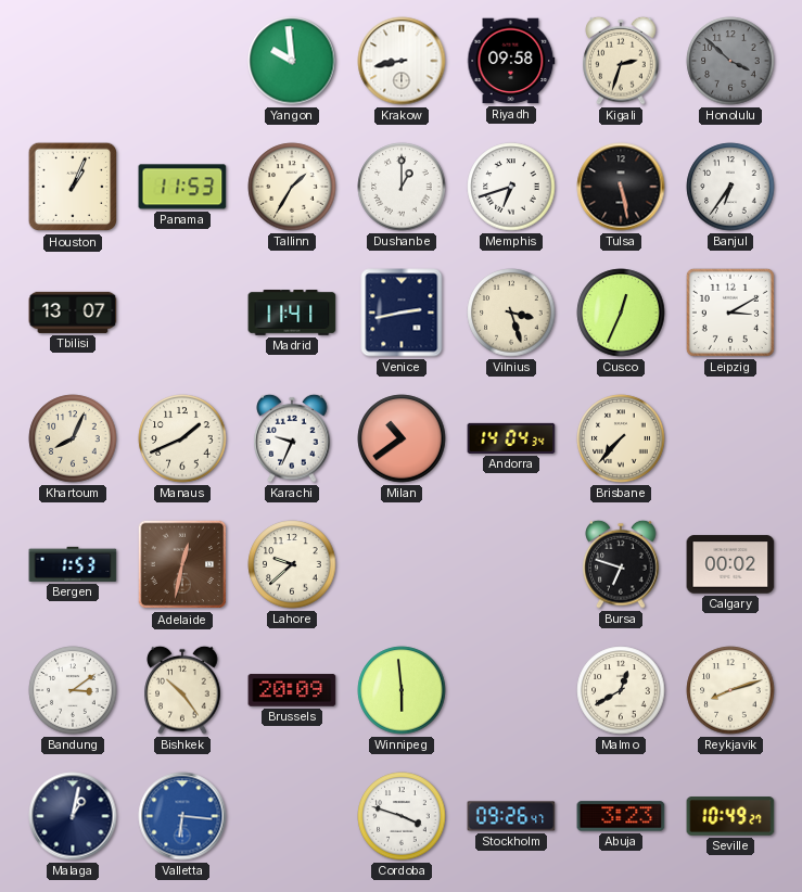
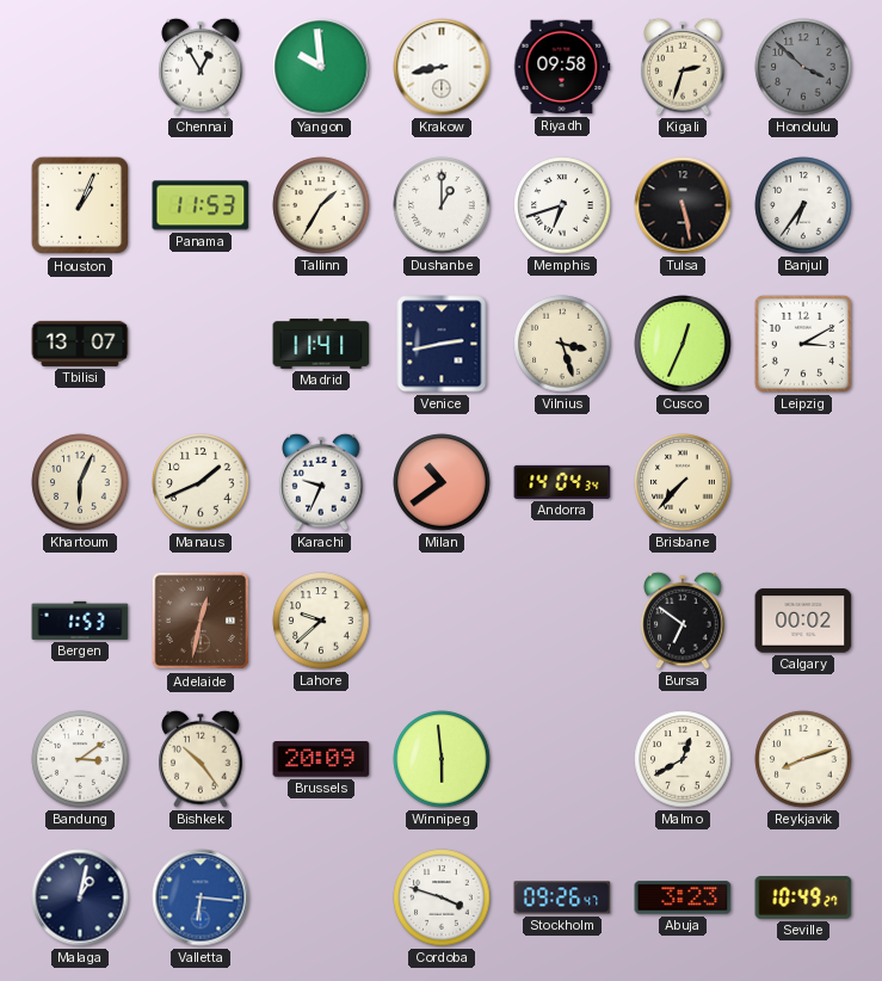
Chennai: none -> 12:55 (201, 67)
Khartoum: 8:04 -> 6:04 (80, 482)
Bursa: 6:48 -> 6:51 (683, 621)
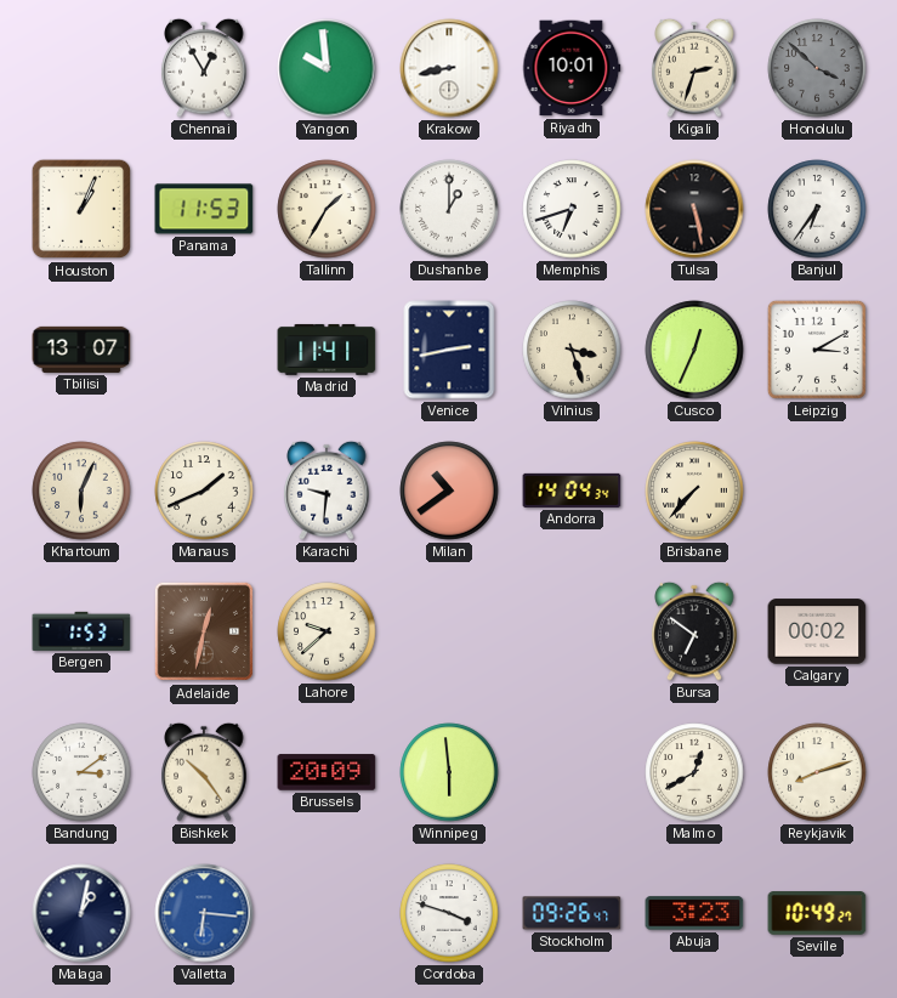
Riyadh: 09:58 -> 10:01 (572, 68)
Karachi: 9:34 -> 9:31 (327, 491)
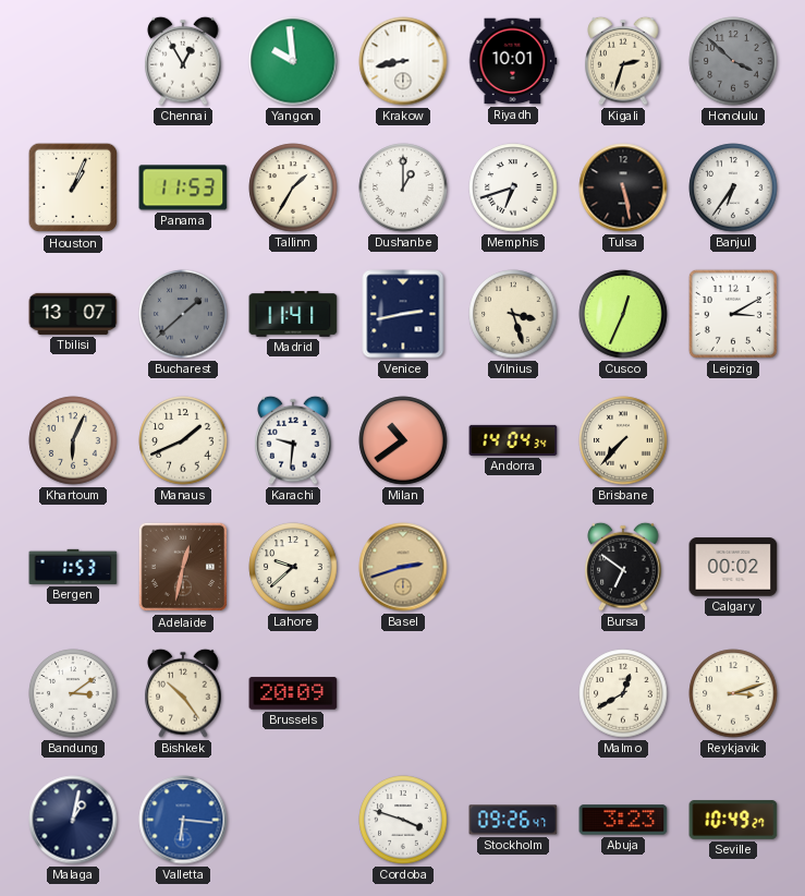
Bucharest: none -> 1:38 (183, 314)
Basel: none -> 2:42 (403, 567)
Winnipeg: 5:59 -> none (449, 772)
Reykjavik: 8:12 -> 3:12 (733, 693)
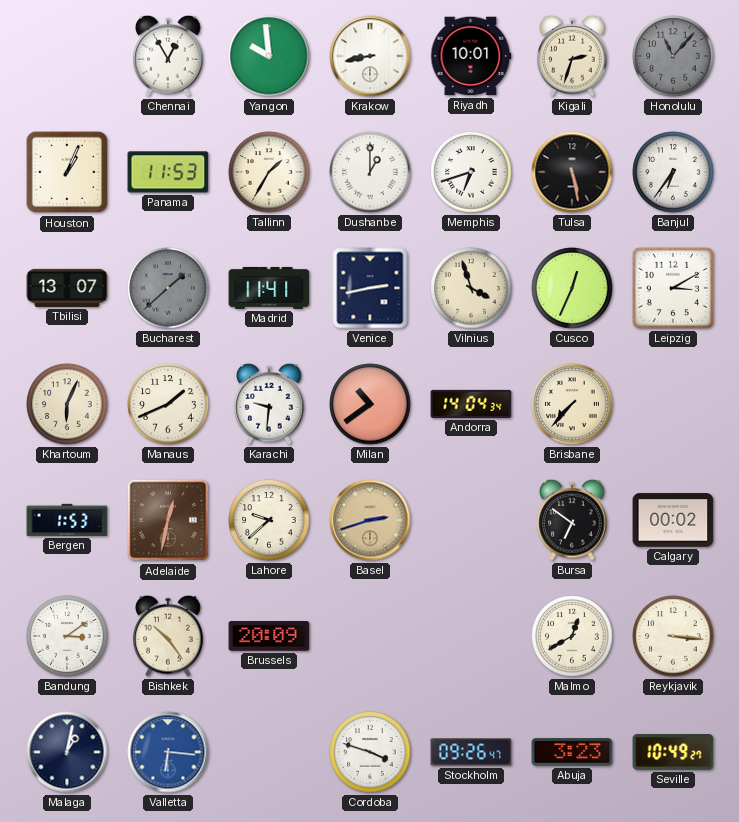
Honolulu: 3:52 -> 11:07 (673, 56)
Vilnius: 3:27 -> 3:57 (471, 288)
Reykjavik: 3:12 -> 3:16 (673, 636)
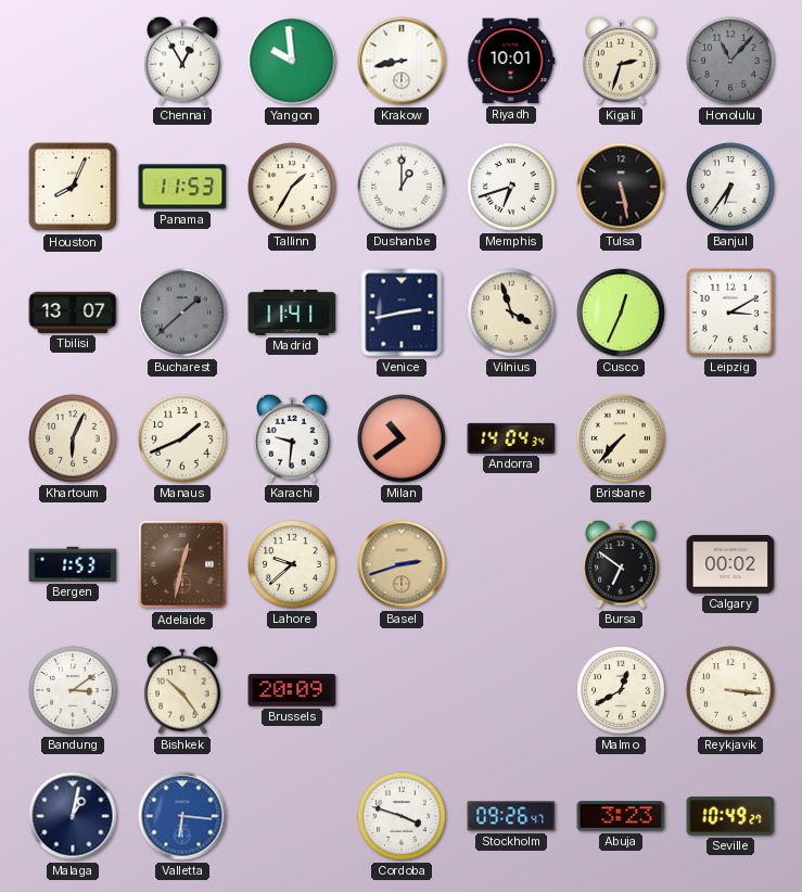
Houston: 1:04 -> 8:04 (73, 187)
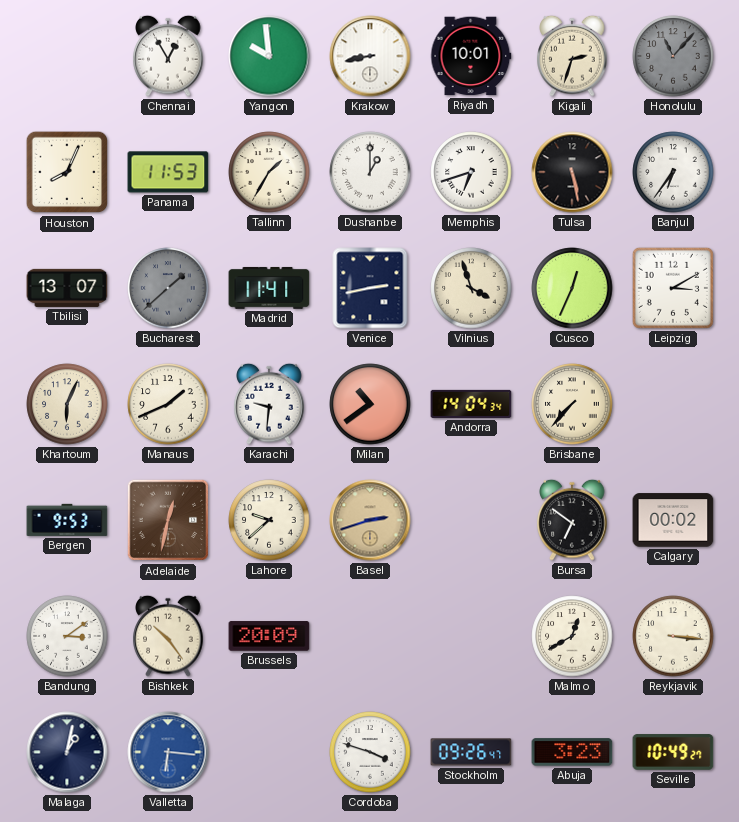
Bergen: 1:53 -> 9:53 (67, 520)
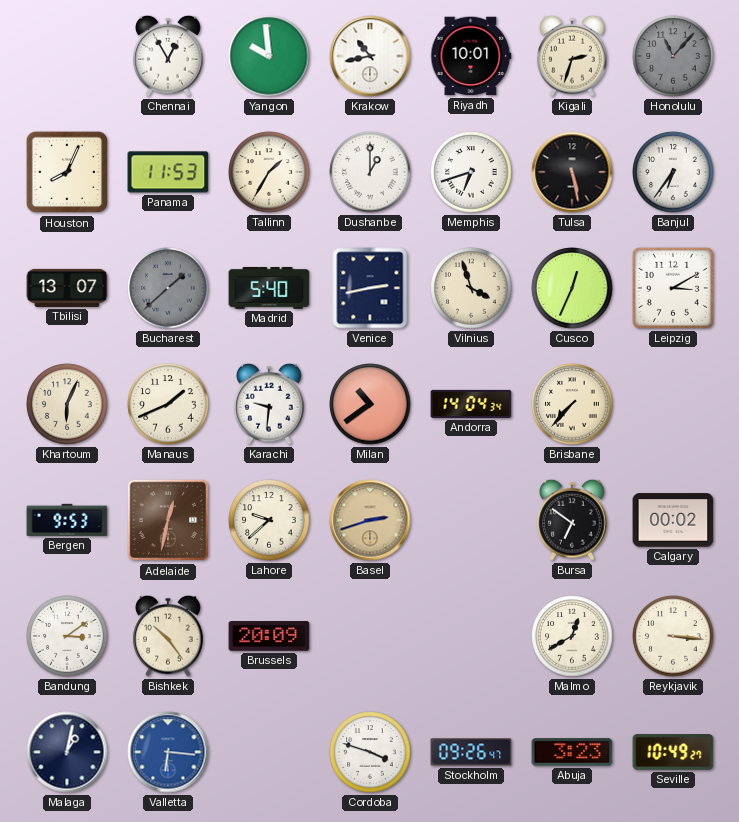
Krakow: 8:43 -> 10:43 (370, 56)
Madrid: 11:41 -> 5:40 (269, 288)
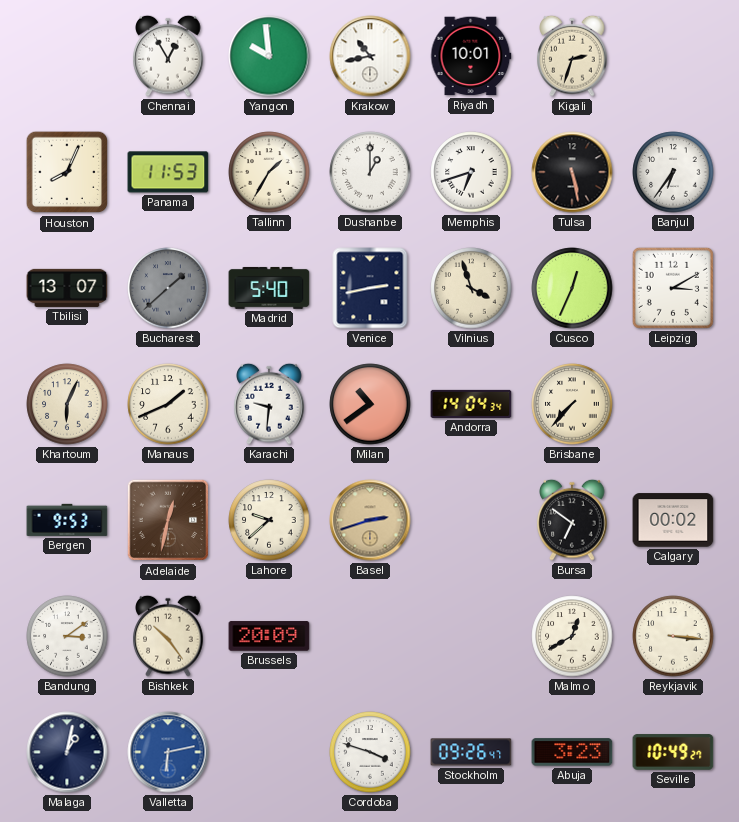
Honolulu: 11:07 -> none (673, 56)
Valletta: 6:16 -> 6:13 (168, 752)
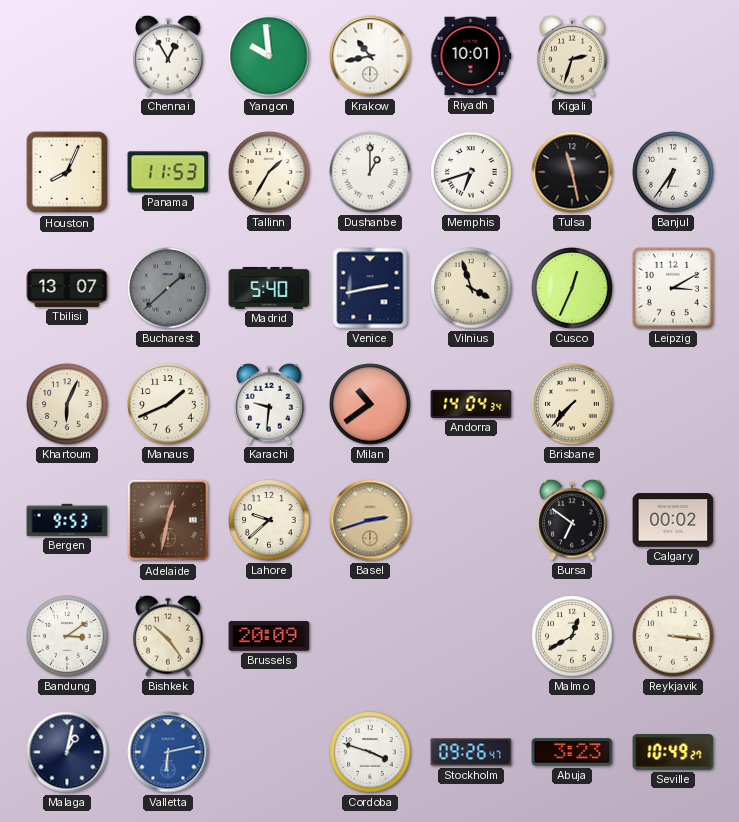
Tulsa: 5:28 -> 11:28 (572, 172)
